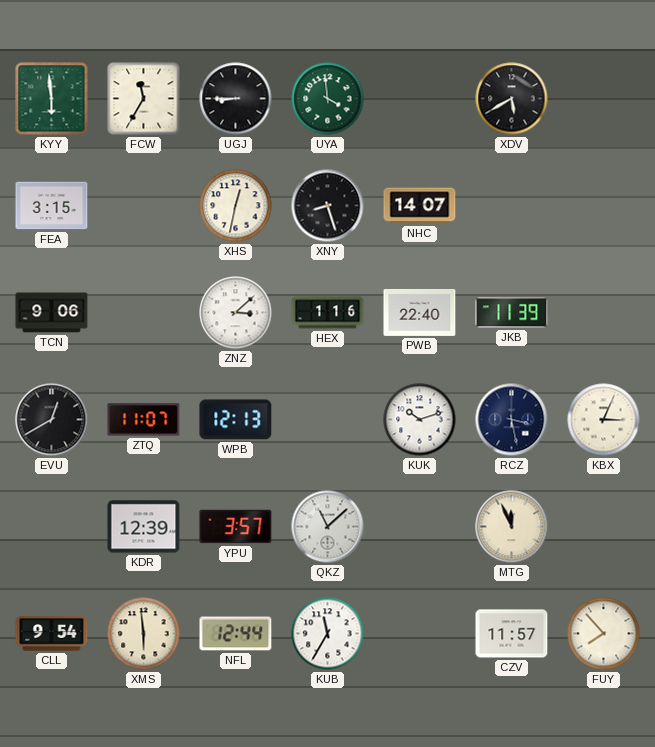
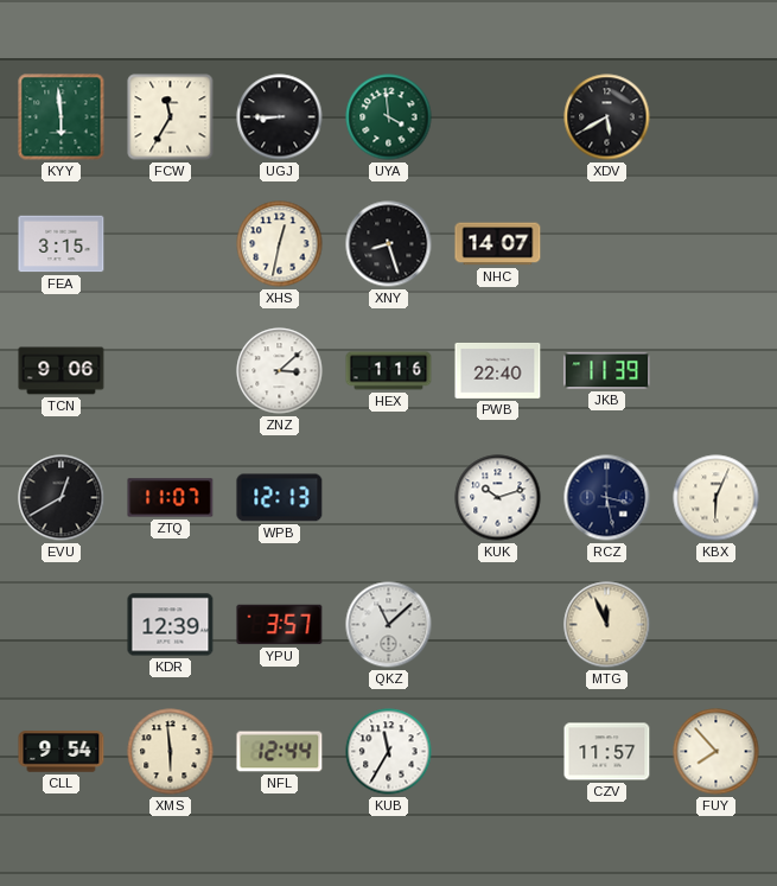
KBX: 3:04 -> 6:04 (717, 498)
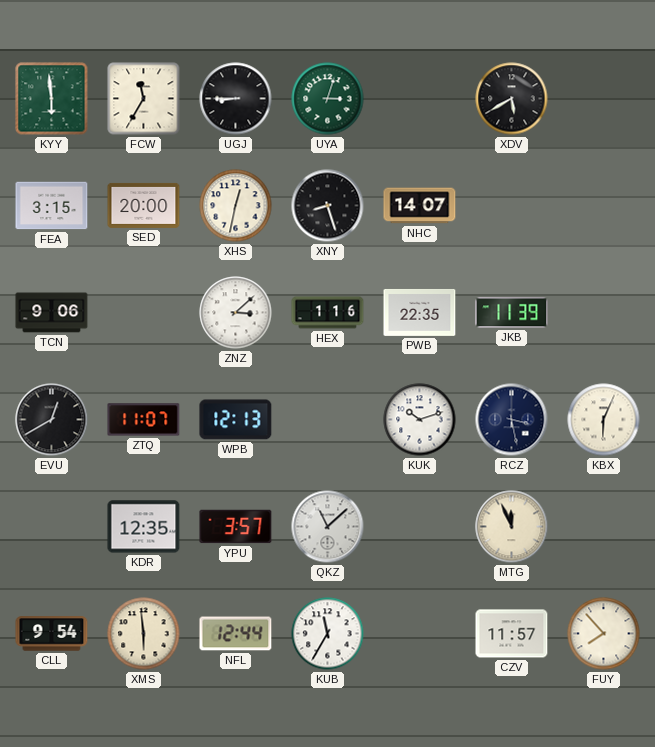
UYA: 3:59 -> 3:03 (328, 99)
SED: none -> 20:00 (144, 205)
PWB: 22:40 -> 22:35 (420, 312)
KDR: 12:39 -> 12:35 (144, 527)
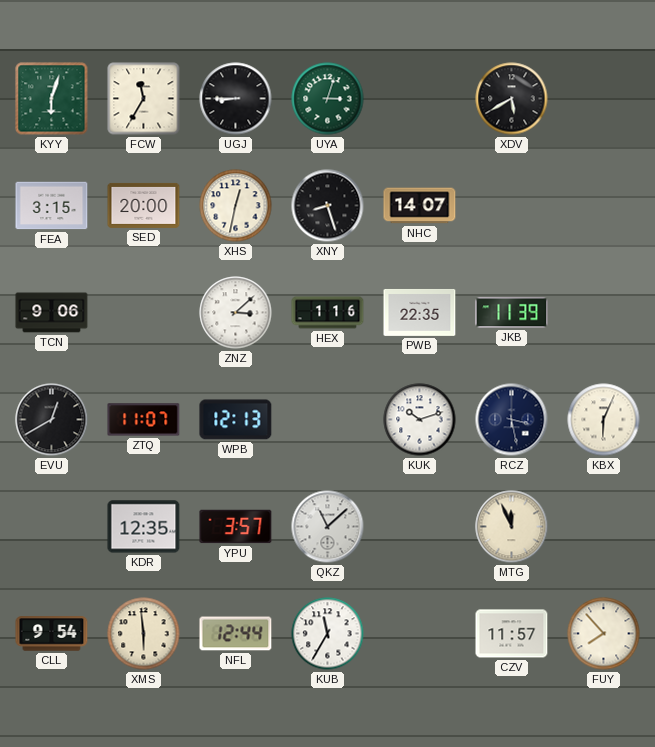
KYY: 5:59 -> 6:03 (52, 99)
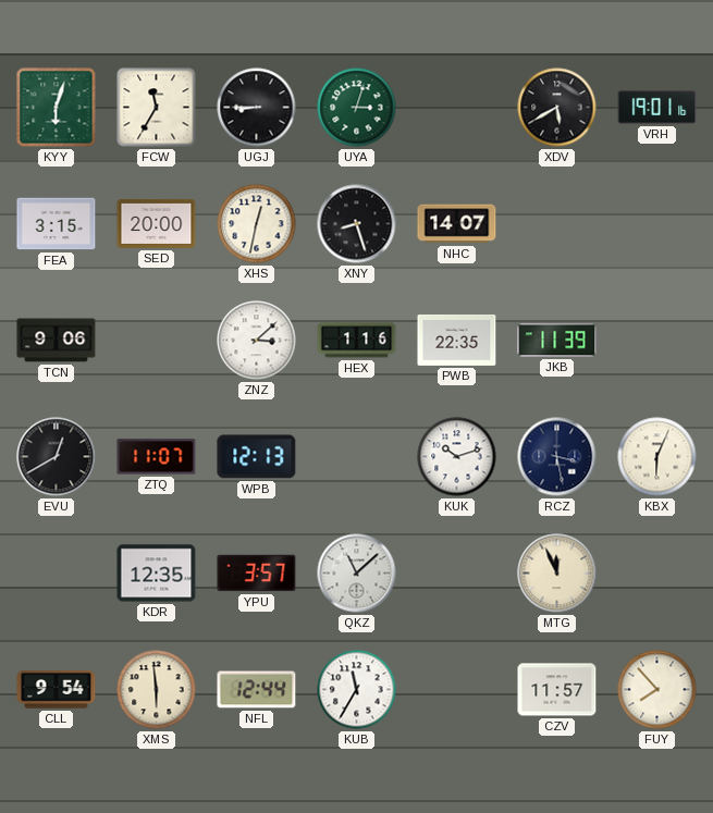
VRH: none -> 19:01 (657, 108)
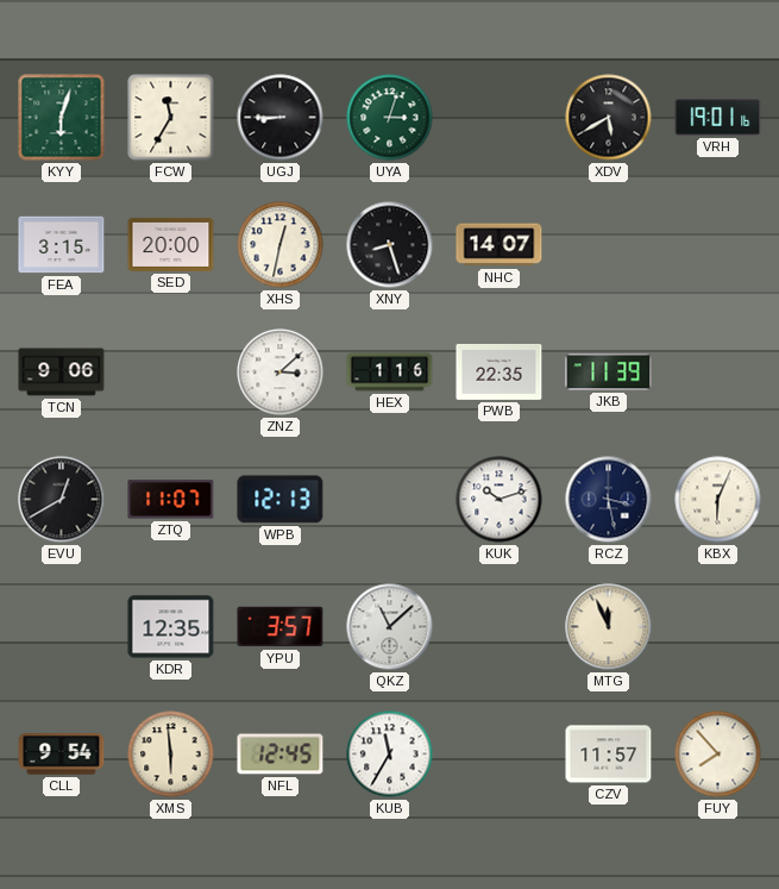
NFL: 12:44 -> 12:45 (281, 755)
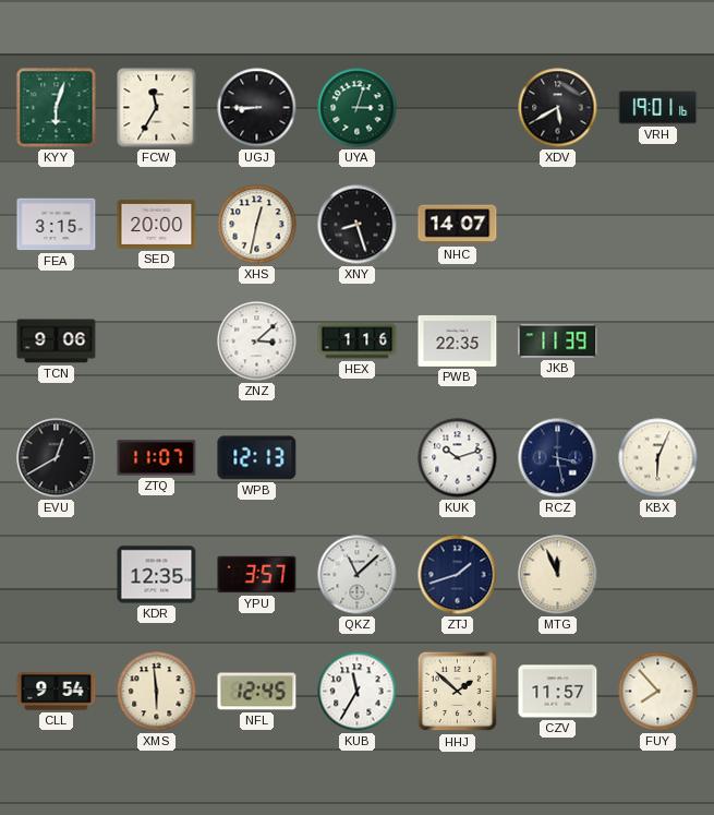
ZTJ: none -> 1:42 (458, 575)
HHJ: none -> 1:52 (458, 692)
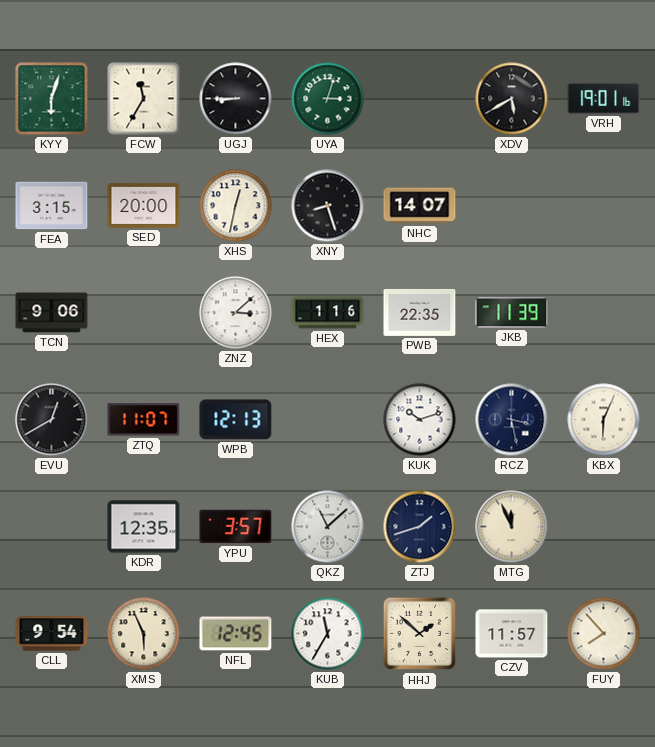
XMS: 5:59 -> 5:56 (144, 634)
